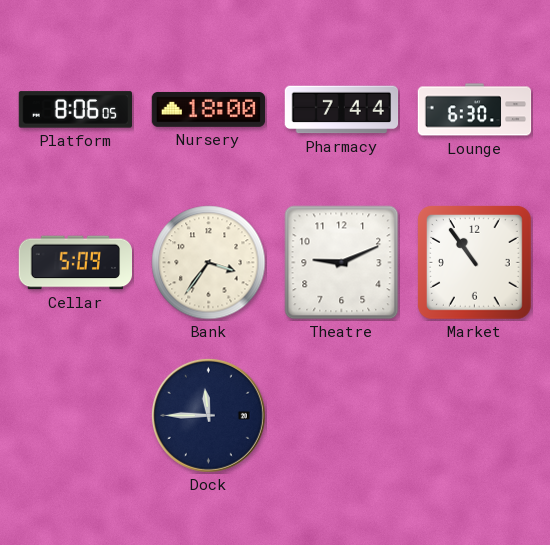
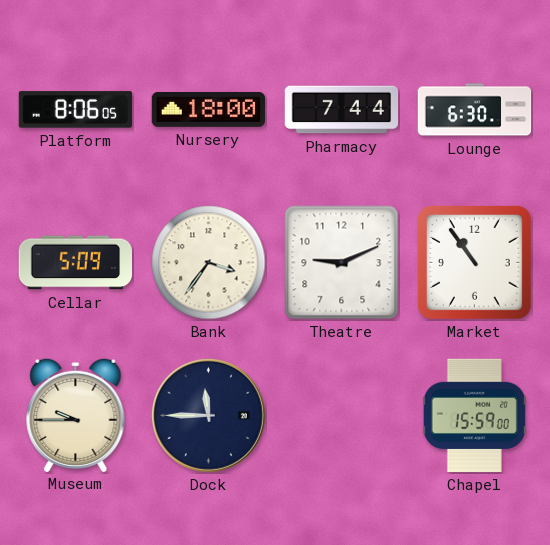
Museum: none -> 9:45 (76, 414)
Chapel: none -> 15:59 (474, 416)
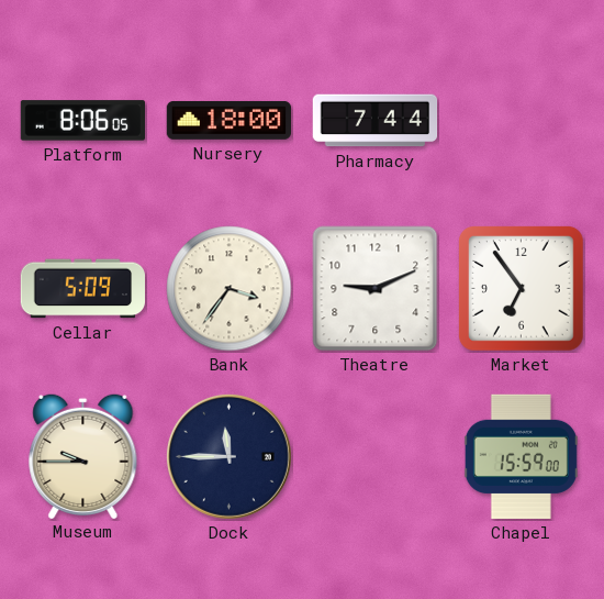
Lounge: 6:30 -> none (475, 110)
Market: 10:54 -> 6:54 (521, 288)
